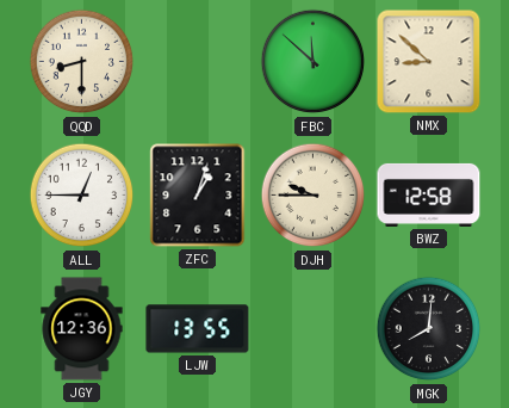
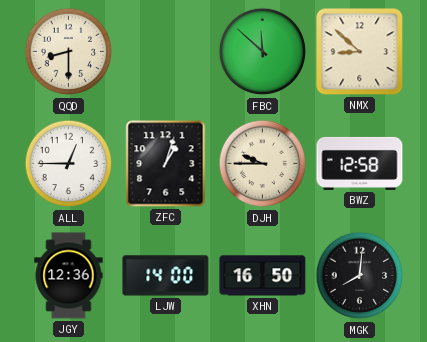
LJW: 13:55 -> 14:00 (166, 276)
XHN: none -> 16:50 (263, 276)
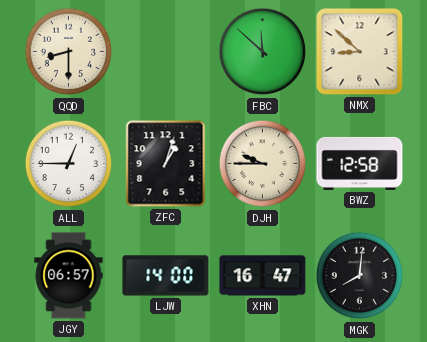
JGY: 12:36 -> 06:57 (69, 276)
XHN: 16:50 -> 16:47 (263, 276)
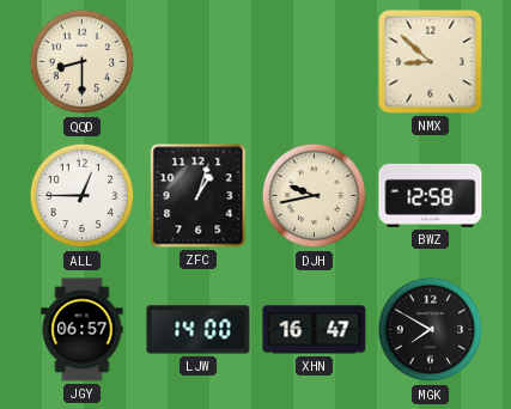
FBC: 11:52 -> none (263, 52)
DJH: 9:45 -> 9:43 (315, 196)
MGK: 8:01 -> 7:50 (431, 330)
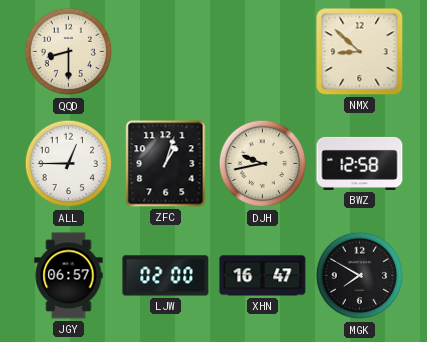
LJW: 14:00 -> 02:00 (166, 276)
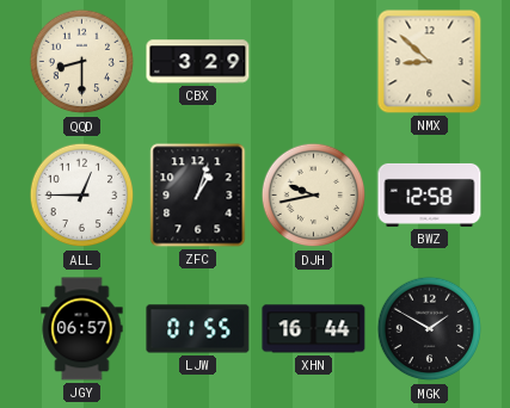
CBX: none -> 3:29 (198, 62)
LJW: 02:00 -> 01:55 (198, 329)
XHN: 16:47 -> 16:44 (314, 329)
MGK: 7:50 -> 1:50 (430, 329)
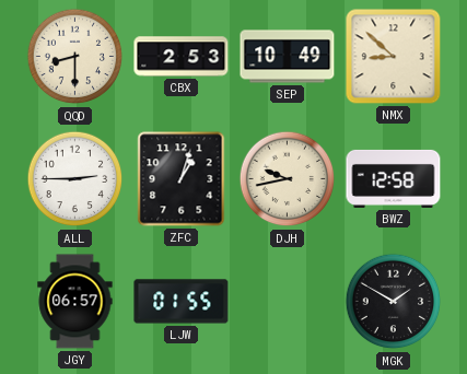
CBX: 3:29 -> 2:53 (182, 57)
SEP: none -> 10:49 (288, 57)
ALL: 12:45 -> 2:45 (75, 179)
XHN: 16:44 -> none (314, 329)
